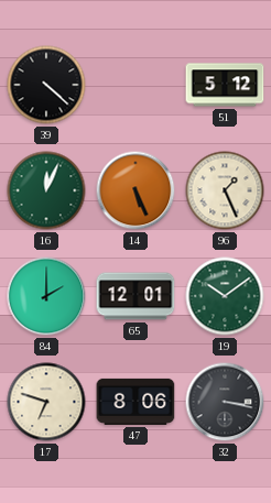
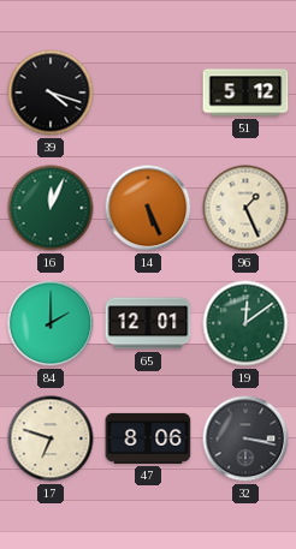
39: 4:22 -> 4:18 (51, 93)
19: 10:09 -> 12:09 (245, 323)
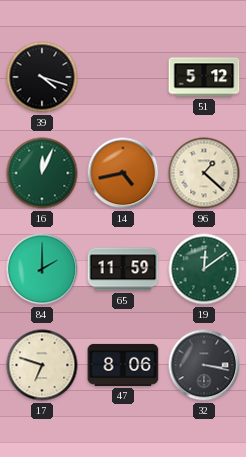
14: 5:26 -> 4:43 (123, 173)
96: 1:26 -> 1:22 (204, 173)
65: 12:01 -> 11:59 (123, 269)
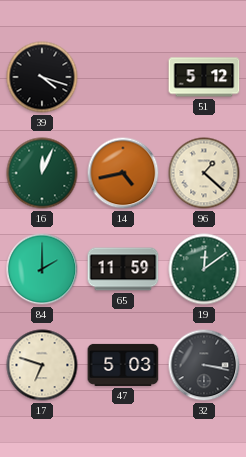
47: 8:06 -> 5:03 (123, 365)
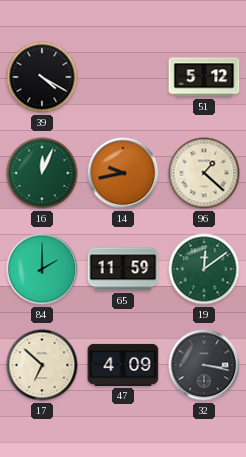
39: 4:18 -> 4:20 (42, 77)
14: 4:43 -> 9:43 (123, 173)
17: 6:48 -> 6:52 (42, 365)
47: 5:03 -> 4:09 (123, 365)
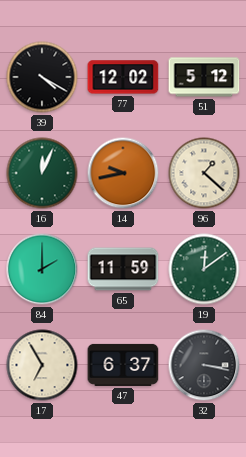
77: none -> 12:02 (123, 77)
17: 6:52 -> 6:55 (42, 365)
47: 4:09 -> 6:37 (123, 365)
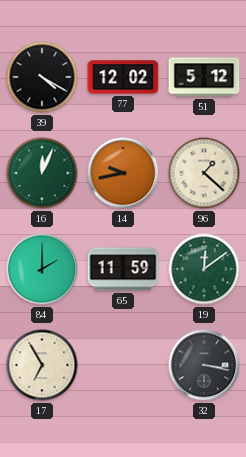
47: 6:37 -> none (123, 365)
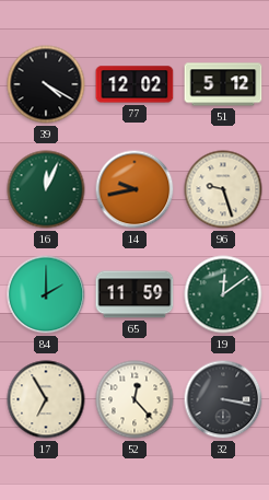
96: 1:22 -> 9:27 (223, 189)
52: none -> 12:23 (134, 399)
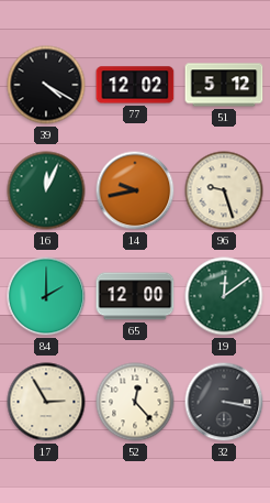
65: 11:59 -> 12:00 (135, 296)
17: 6:55 -> 2:55 (46, 402)
